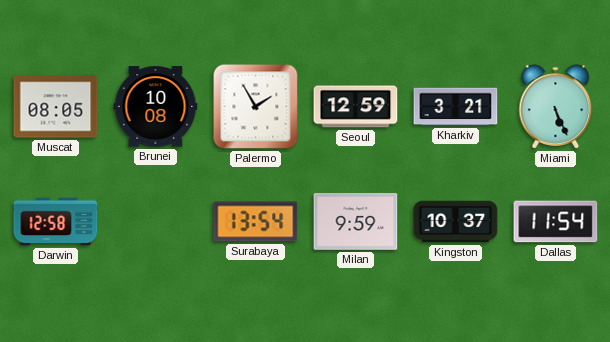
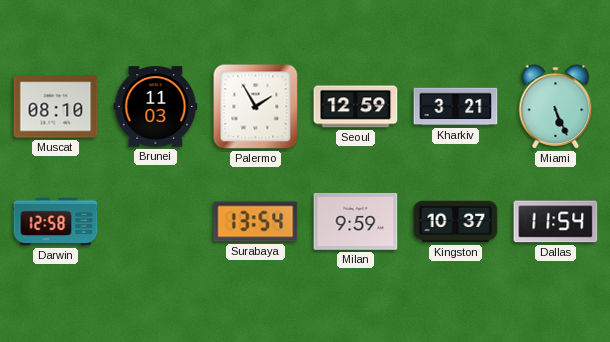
Muscat: 08:05 -> 08:10 (56, 107)
Brunei: 10:08 -> 11:03 (156, 107)
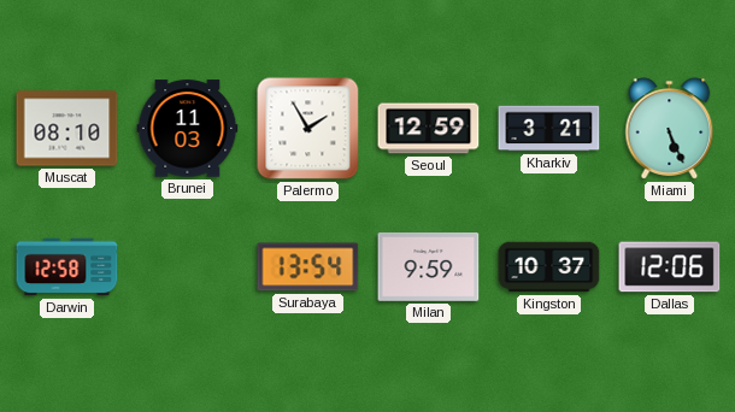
Dallas: 11:54 -> 12:06 (670, 267)
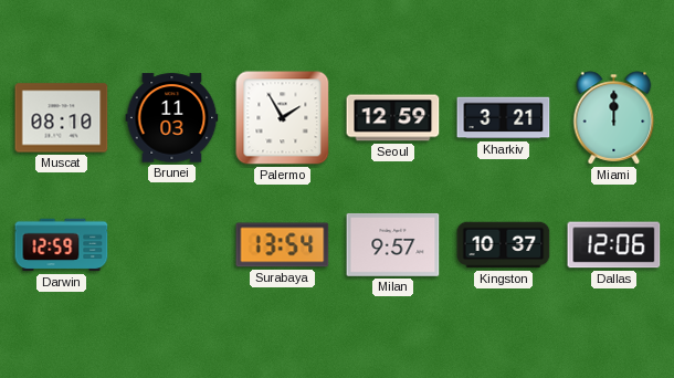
Miami: 5:26 -> 12:00 (614, 118)
Darwin: 12:58 -> 12:59 (62, 245)
Milan: 9:59 -> 9:57 (393, 245)
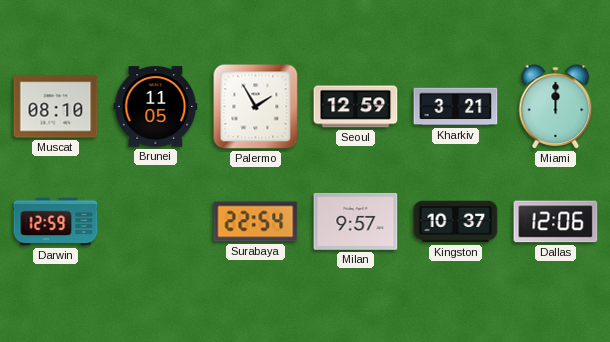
Brunei: 11:03 -> 11:05 (156, 107)
Surabaya: 13:54 -> 22:54 (256, 222)
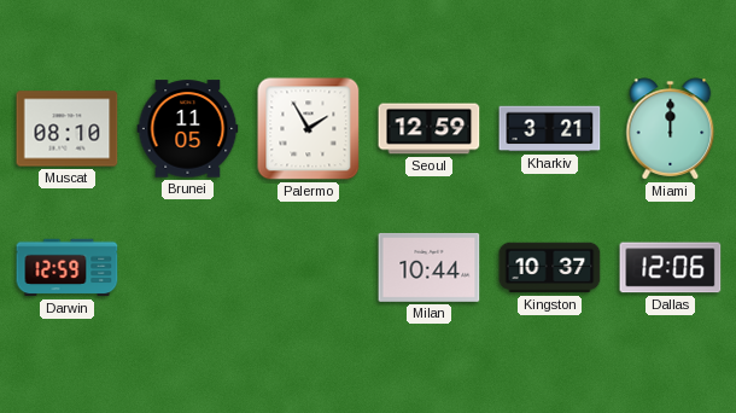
Surabaya: 22:54 -> none (256, 222)
Milan: 9:57 -> 10:44 (430, 268)
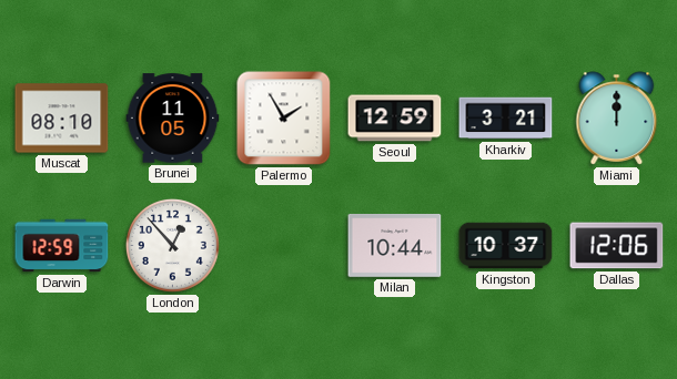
London: none -> 12:53 (172, 245)
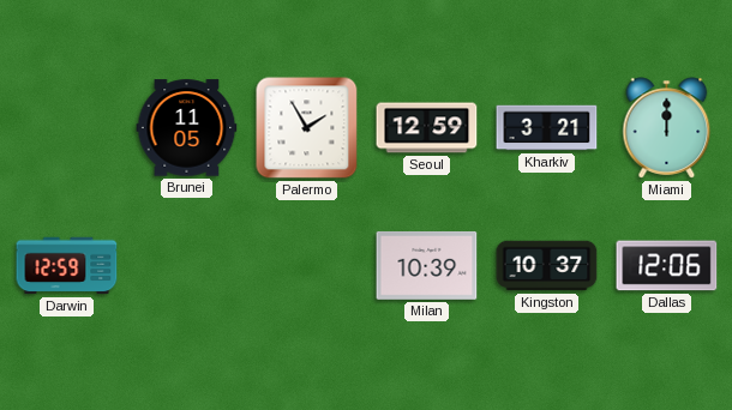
Muscat: 08:10 -> none (62, 119)
London: 12:53 -> none (172, 245)
Milan: 10:44 -> 10:39 (427, 266)
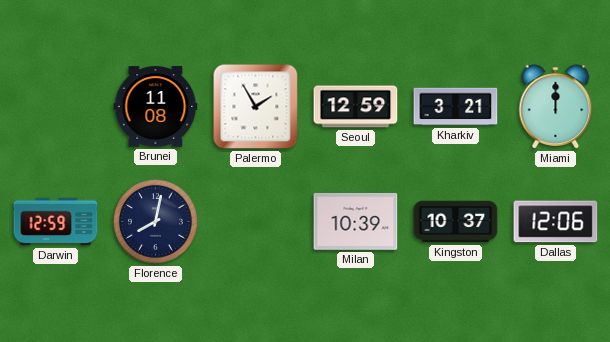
Brunei: 11:05 -> 11:08 (156, 107)
Florence: none -> 8:02 (155, 221)
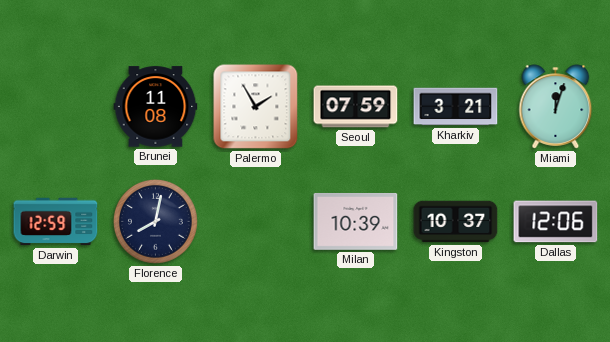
Seoul: 12:59 -> 07:59 (356, 107)
Miami: 12:00 -> 12:03 (556, 107)
